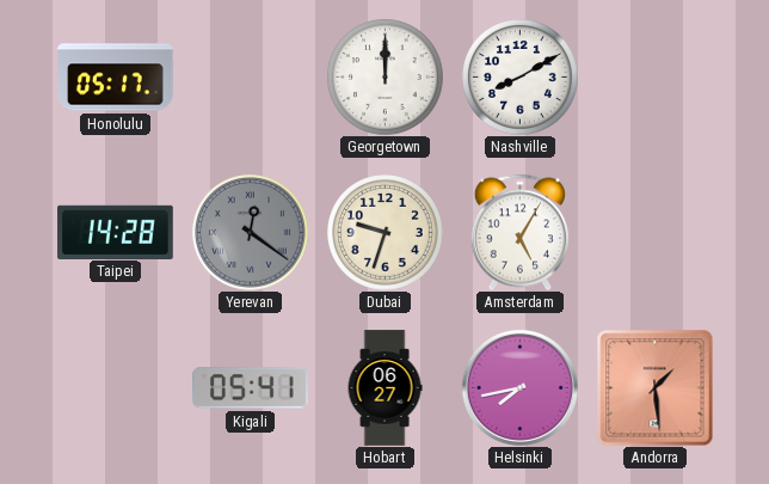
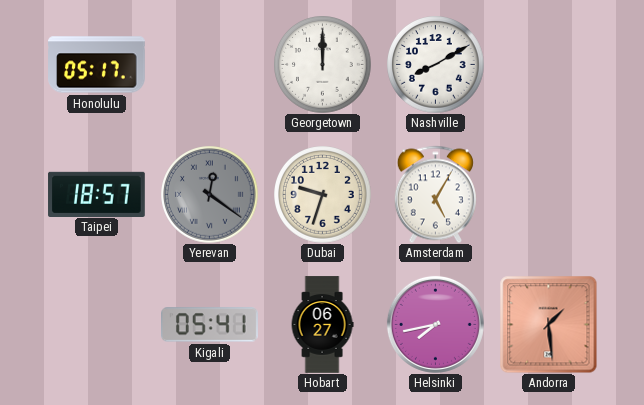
Taipei: 14:28 -> 18:57 (97, 194)
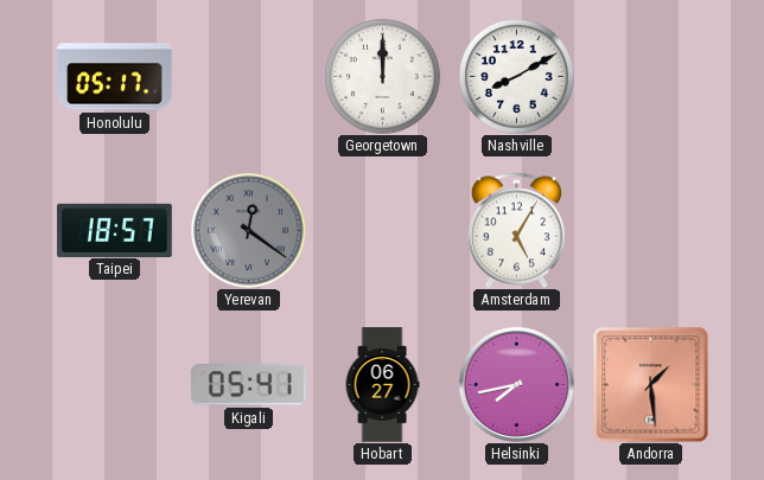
Dubai: 9:33 -> none (323, 195)
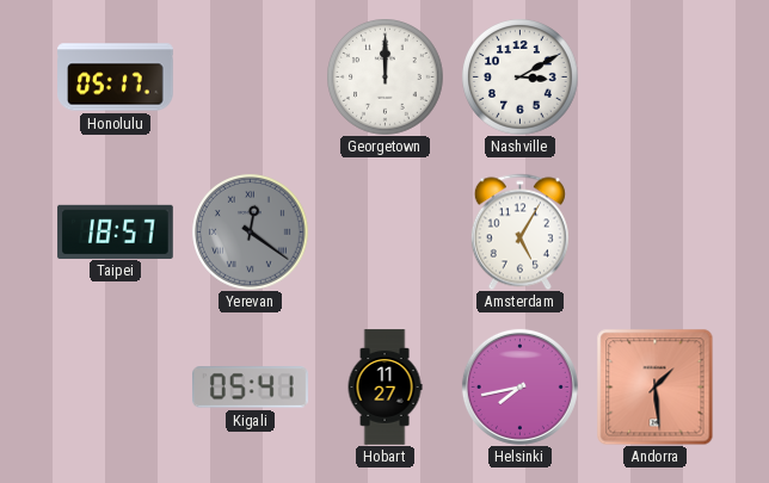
Nashville: 8:10 -> 3:10 (521, 78)
Hobart: 06:27 -> 11:27 (384, 388)
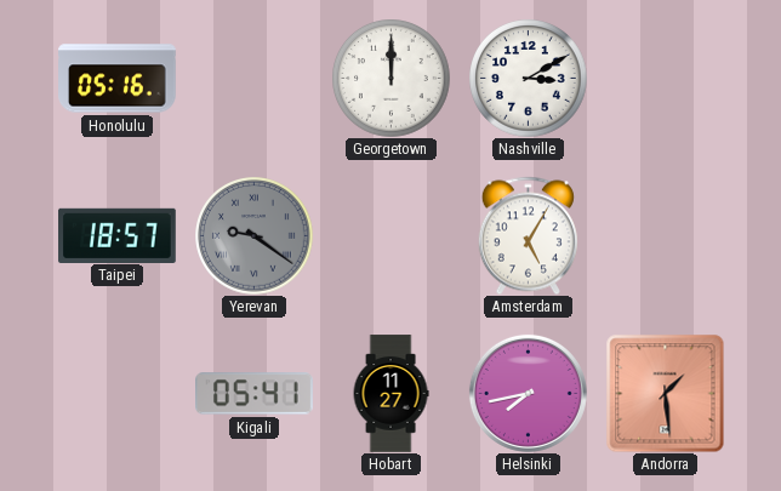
Honolulu: 05:17 -> 05:16 (118, 79)
Yerevan: 12:21 -> 9:21 (255, 236)
